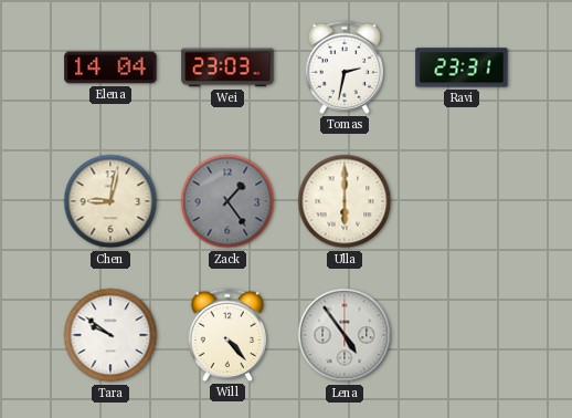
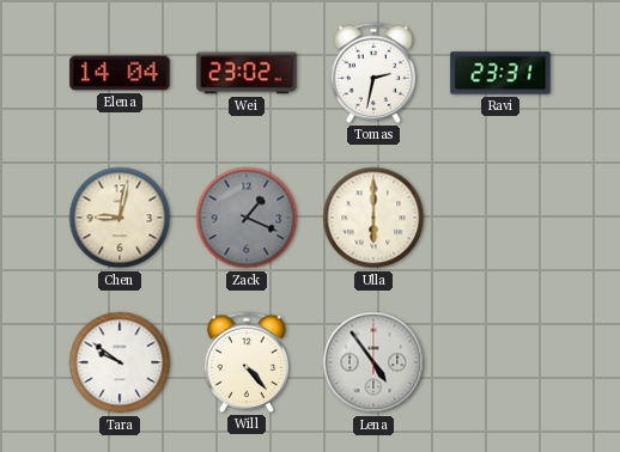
Wei: 23:03 -> 23:02 (247, 73)
Zack: 1:24 -> 1:19 (247, 218)
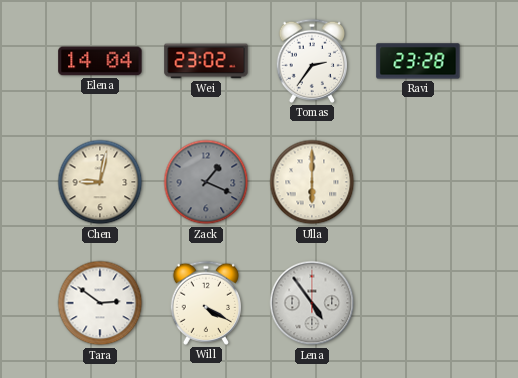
Tomas: 2:32 -> 2:36 (311, 61)
Ravi: 23:31 -> 23:28 (418, 61)
Tara: 9:51 -> 2:51 (100, 303)
Will: 4:23 -> 4:20 (205, 303)
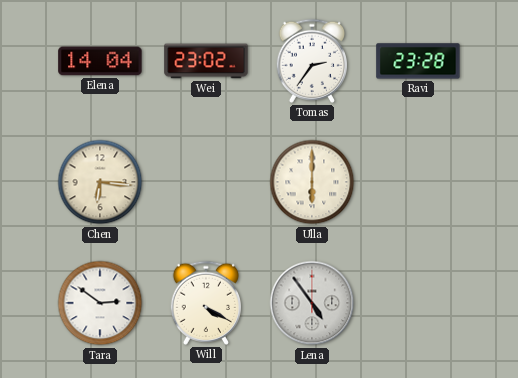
Chen: 9:02 -> 6:16 (100, 182)
Zack: 1:19 -> none (206, 182)
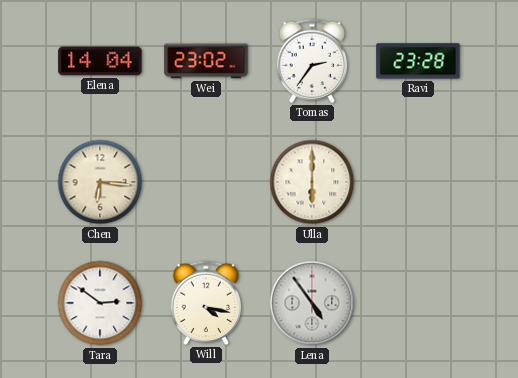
Will: 4:20 -> 4:17 (205, 303)
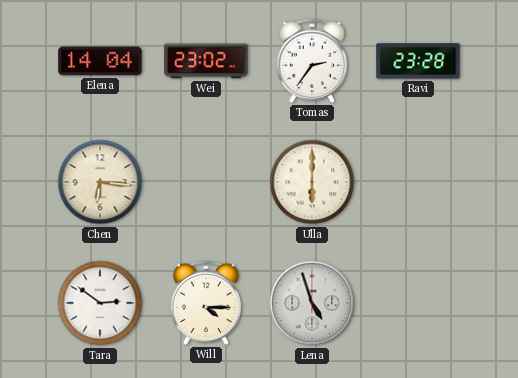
Will: 4:17 -> 4:15 (205, 303)
Lena: 4:54 -> 4:57 (312, 303)
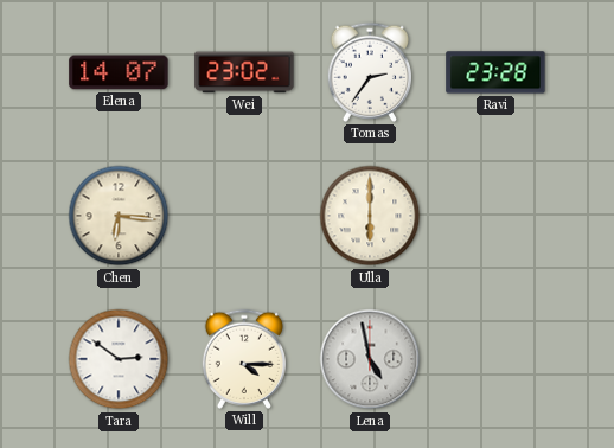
Elena: 14:04 -> 14:07 (119, 72)
Lena: 4:57 -> 4:58 (370, 359)
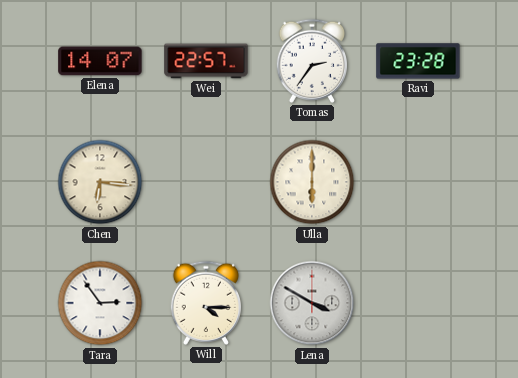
Wei: 23:02 -> 22:57 (206, 61)
Tara: 2:51 -> 2:54 (100, 303)
Lena: 4:58 -> 3:50 (312, 303)
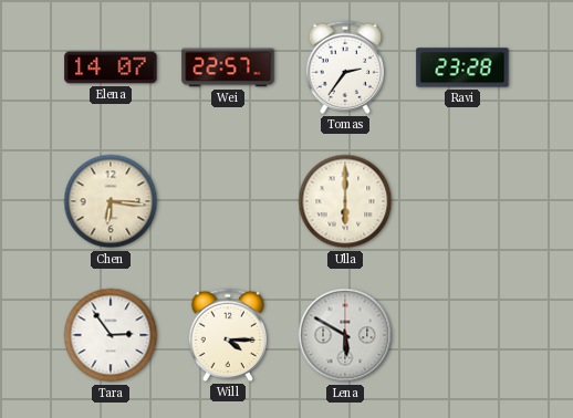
Lena: 3:50 -> 5:50 (345, 335)
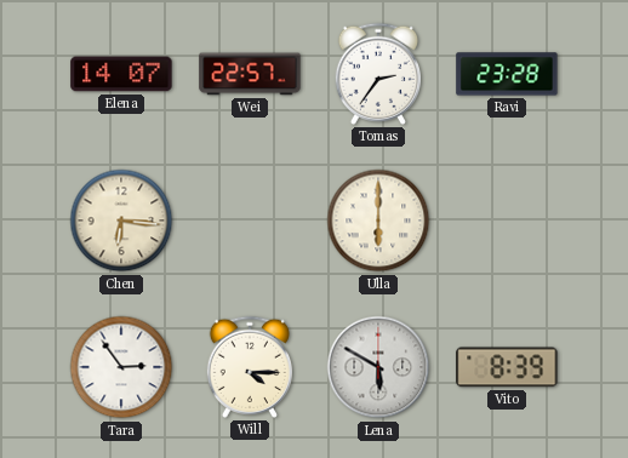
Vito: none -> 8:39 (507, 367)
